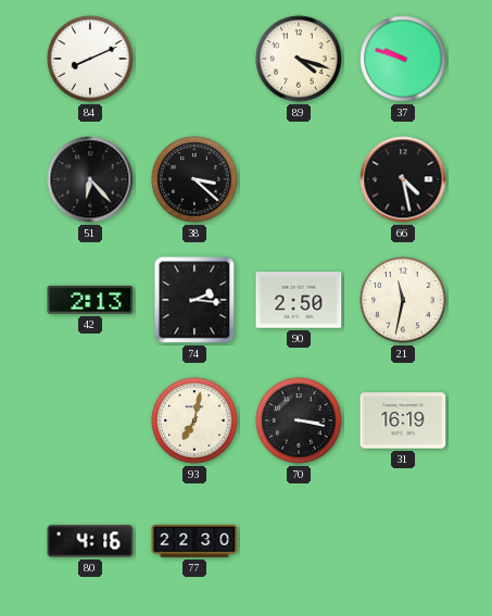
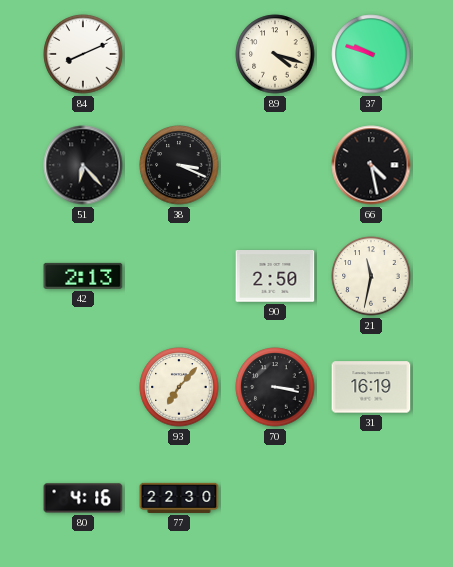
38: 3:22 -> 3:19 (179, 165)
74: 2:16 -> none (194, 300)
93: 7:02 -> 7:07 (179, 387)
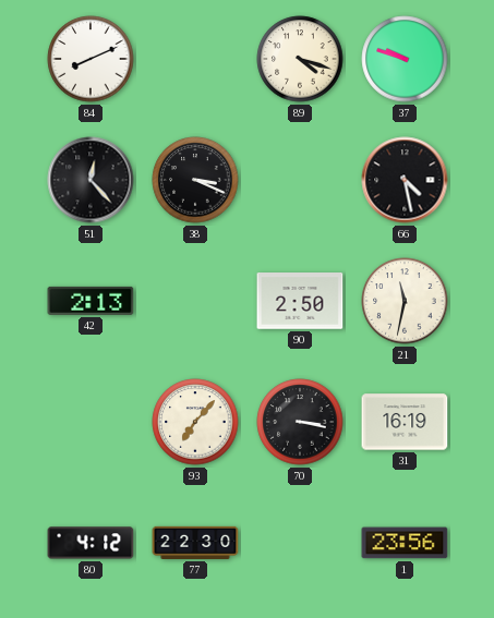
51: 6:23 -> 12:23 (91, 180)
80: 4:16 -> 4:12 (91, 543)
1: none -> 23:56 (405, 543)
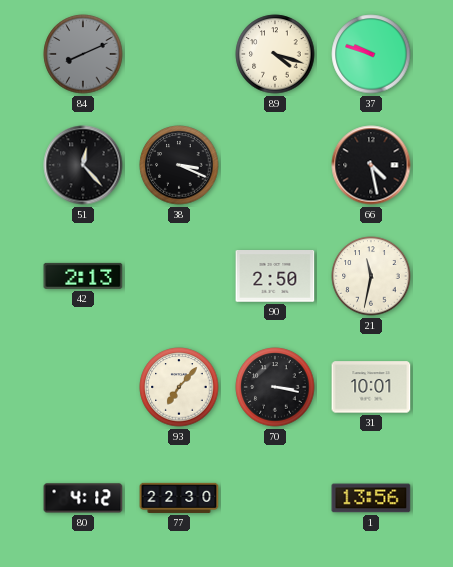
84 dial: white -> grey (83, 54)
31: 16:19 -> 10:01 (371, 387)
1: 23:56 -> 13:56 (371, 498)
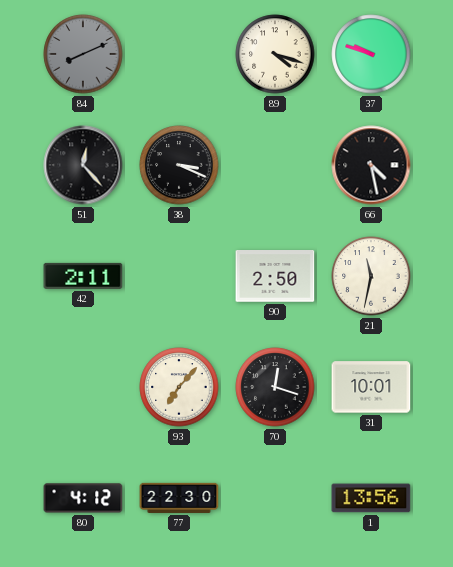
42: 2:13 -> 2:11 (83, 276)
70: 3:17 -> 12:18 (275, 387)
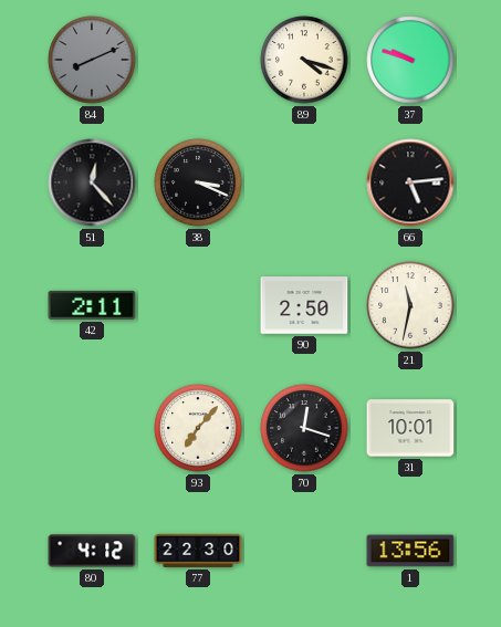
66: 4:28 -> 5:14 (410, 182)
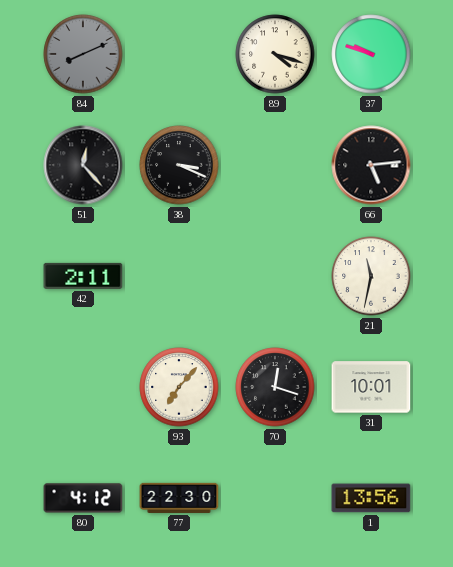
90: 2:50 -> none (304, 305)
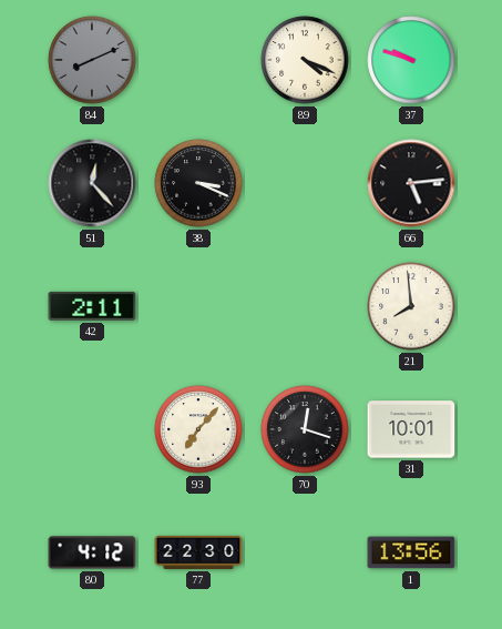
89: 4:18 -> 4:19 (305, 60)
21: 11:32 -> 7:59 (411, 306)
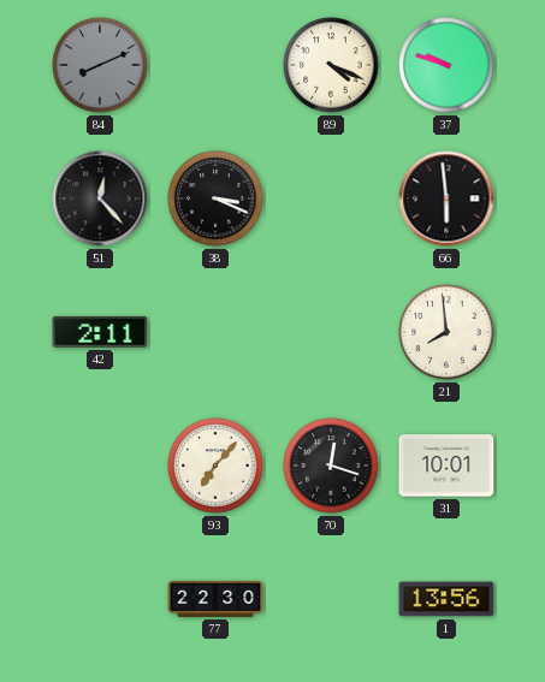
66: 5:14 -> 5:59 (446, 198)
80: 4:12 -> none (92, 552)
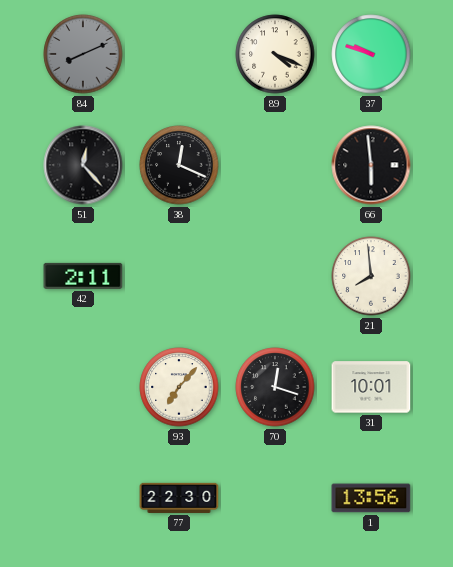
38: 3:19 -> 12:19 (179, 165)
